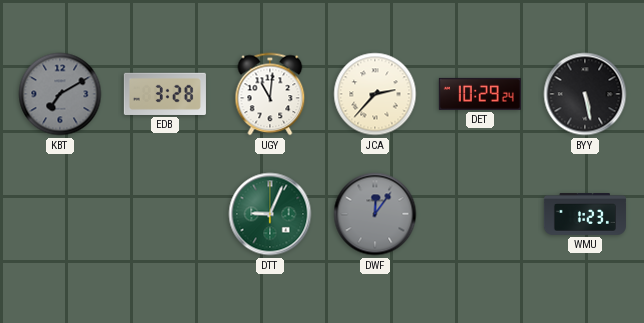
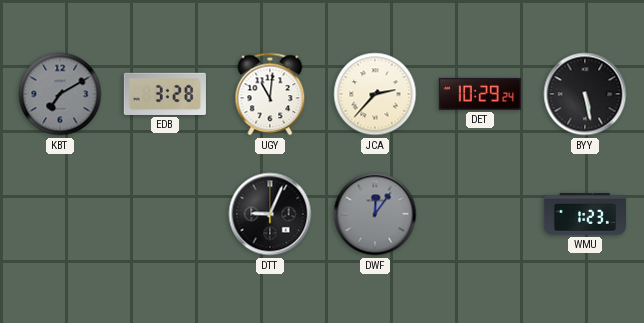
DTT dial: green -> black (270, 214)
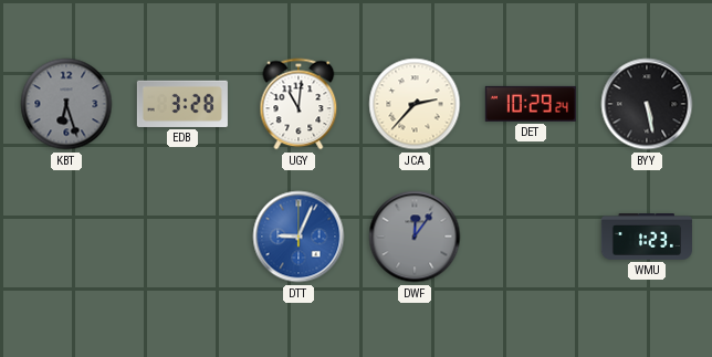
KBT: 7:10 -> 6:27 (66, 104)
DTT dial: black -> blue (299, 237)
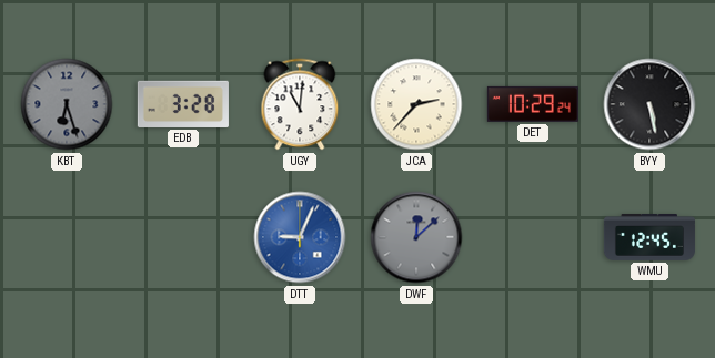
DWF: 12:06 -> 12:08 (416, 237)
WMU: 1:23 -> 12:45 (649, 238)
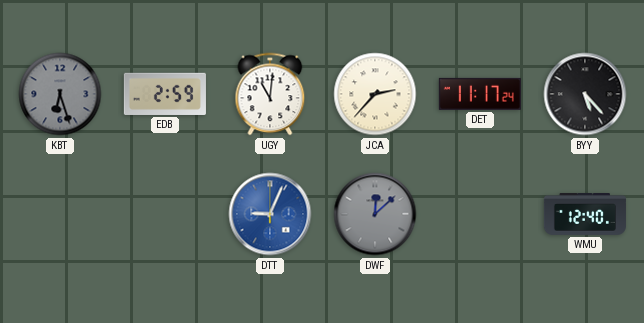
EDB: 3:28 -> 2:59 (165, 94)
DET: 10:29 -> 11:17 (480, 94)
BYY: 5:28 -> 5:23 (585, 94)
WMU: 12:45 -> 12:40 (585, 215)
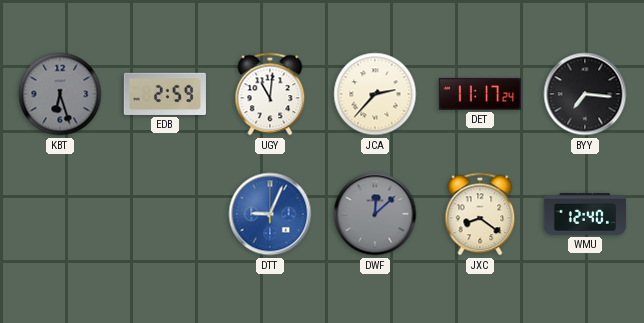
BYY: 5:23 -> 7:16 (585, 94)
JXC: none -> 8:21 (480, 214)
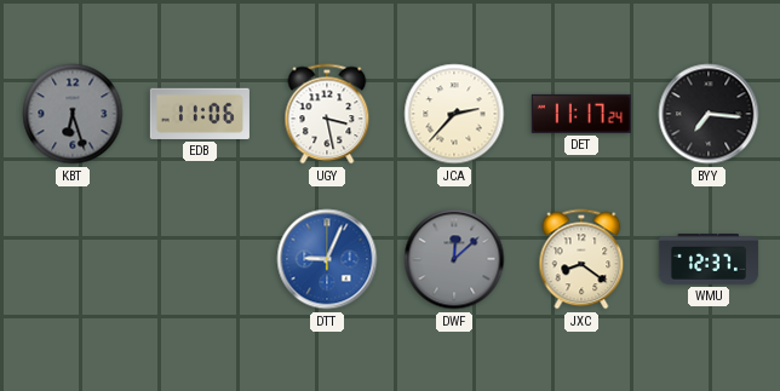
EDB: 2:59 -> 11:06 (200, 114)
UGY: 11:01 -> 3:28 (327, 114)
WMU: 12:40 -> 12:37 (709, 260)
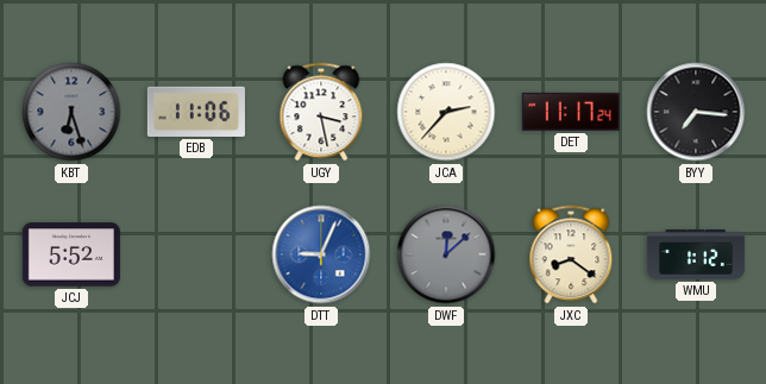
JCJ: none -> 5:52 (71, 254)
WMU: 12:37 -> 1:12 (696, 256)
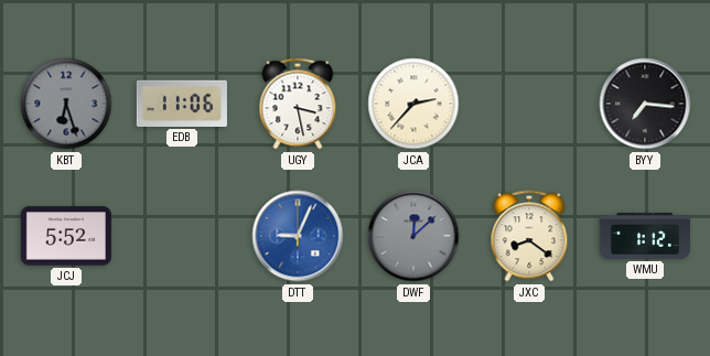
DET: 11:17 -> none (571, 112)
